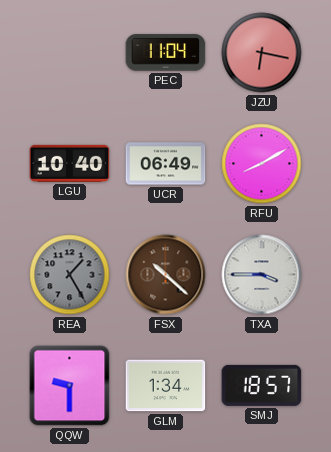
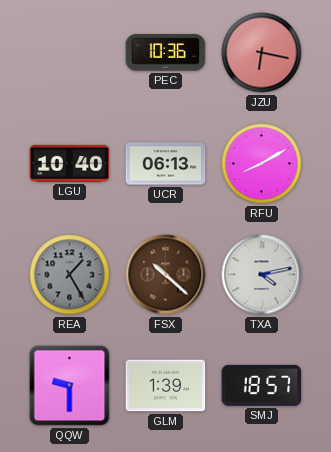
PEC: 11:04 -> 10:36 (166, 53)
UCR: 06:49 -> 06:13 (166, 164)
TXA: 3:45 -> 4:13 (262, 275)
GLM: 1:34 -> 1:39 (166, 386)
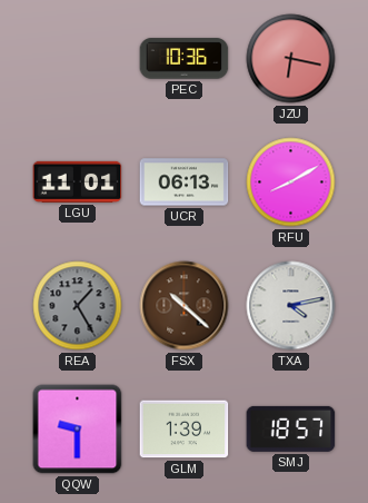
LGU: 10:40 -> 11:01 (78, 181)
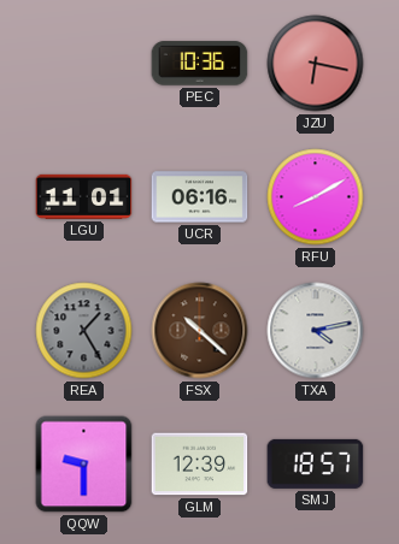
UCR: 06:13 -> 06:16 (200, 197)
GLM: 1:39 -> 12:39 (200, 465)
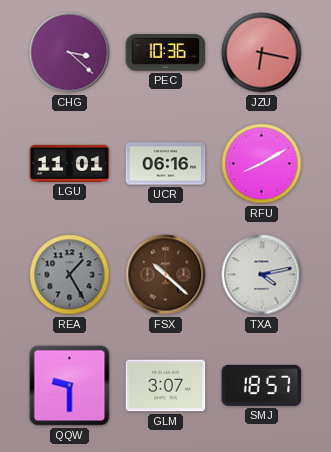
CHG: none -> 3:22 (70, 53)
GLM: 12:39 -> 3:07 (166, 386)
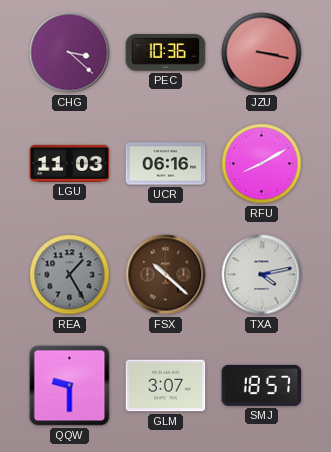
JZU: 6:17 -> 3:17 (262, 53)
LGU: 11:01 -> 11:03 (70, 163)
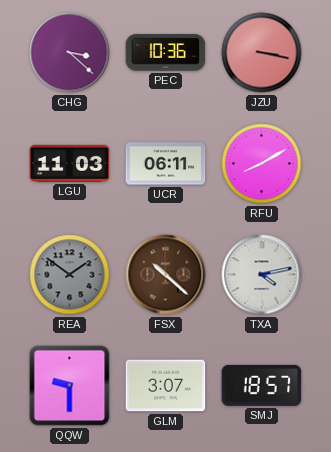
UCR: 06:16 -> 06:11 (166, 164)
REA: 1:25 -> 1:51 (70, 275)
